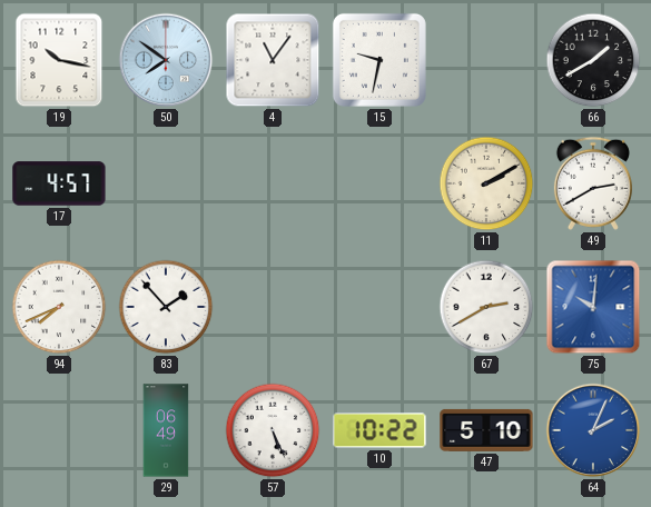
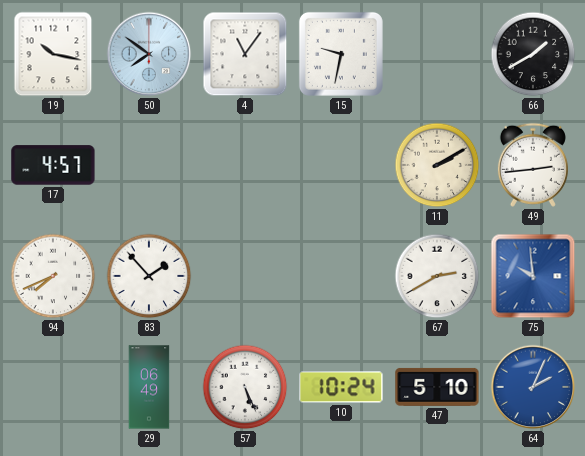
49: 2:40 -> 2:44 (533, 165)
75: 10:01 -> 9:59 (533, 276)
10: 10:22 -> 10:24 (341, 387)
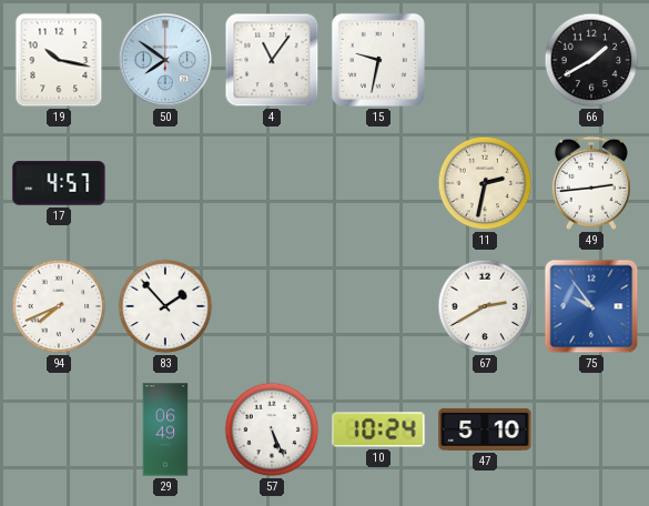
11: 2:10 -> 2:32 (485, 183)
75: 9:59 -> 9:54 (591, 306)
64: 2:04 -> none (533, 387)
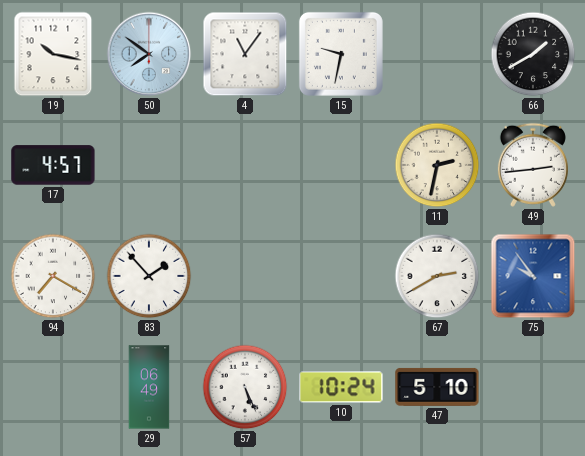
94: 7:41 -> 7:20 (53, 276)
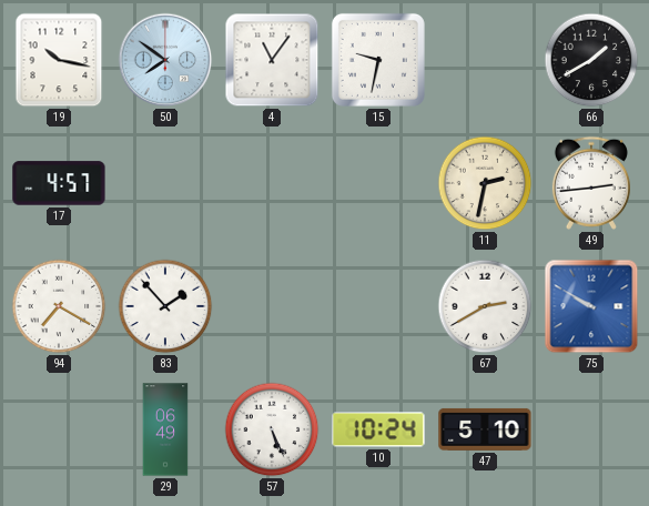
75: 9:54 -> 9:50 (591, 306)
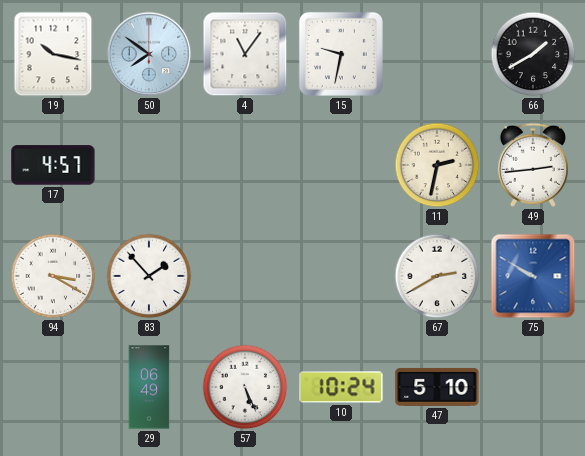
94: 7:20 -> 3:20 (53, 276)
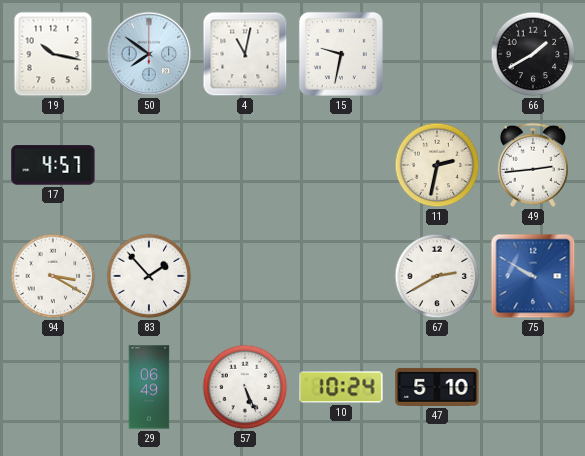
4: 11:06 -> 11:02 (245, 54)
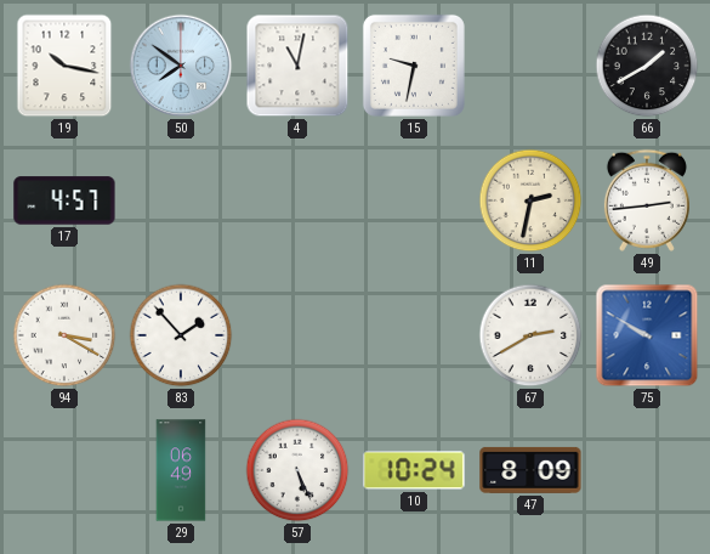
47: 5:10 -> 8:09 (530, 470)
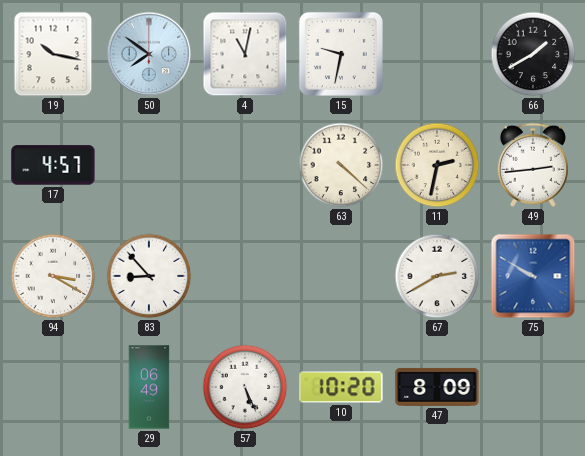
63: none -> 4:22 (341, 165)
83: 1:53 -> 8:53 (149, 276)
10: 10:24 -> 10:20 (341, 387)
